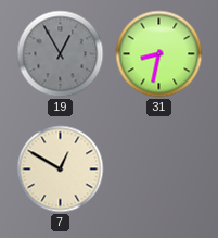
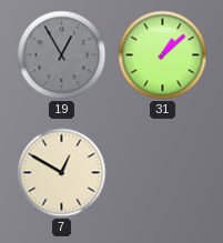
31: 8:32 -> 1:08 (163, 55)
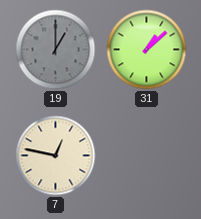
19: 12:55 -> 1:00 (56, 50)
7: 12:50 -> 12:47 (56, 156)
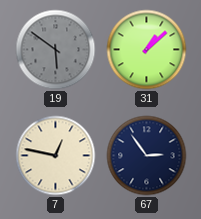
19: 1:00 -> 5:51 (56, 50)
67: none -> 2:54 (147, 156)
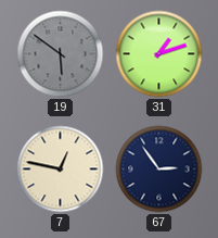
31: 1:08 -> 1:12 (159, 54)
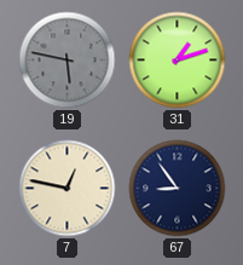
19: 5:51 -> 5:47 (68, 61)
67: 2:54 -> 8:54 (178, 189)
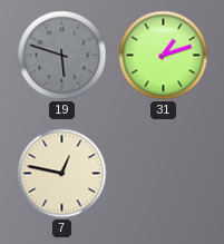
19: 5:47 -> 5:48 (62, 56)
67: 8:54 -> none (178, 189)
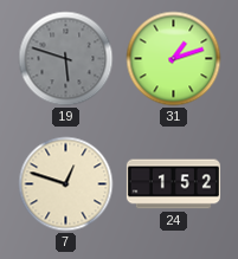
7: 12:47 -> 12:48 (66, 184)
24: none -> 1:52 (173, 184)
